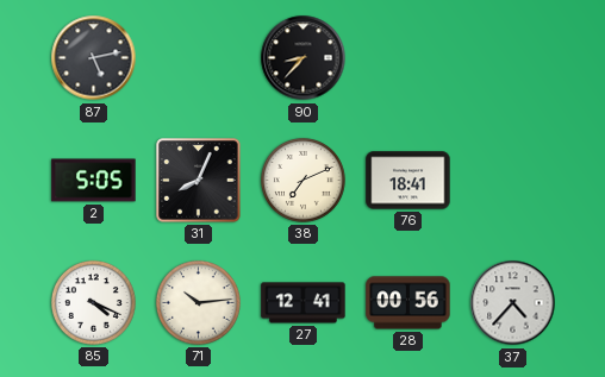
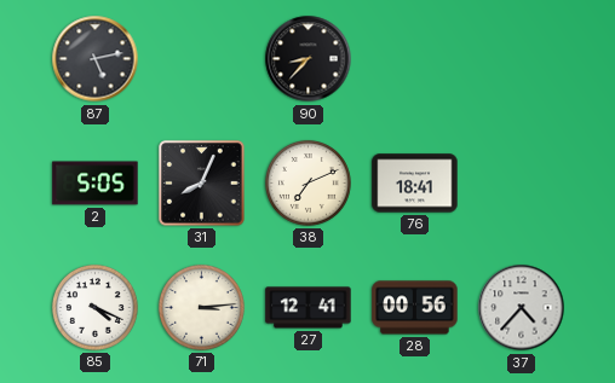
71: 10:14 -> 3:14 (201, 307)
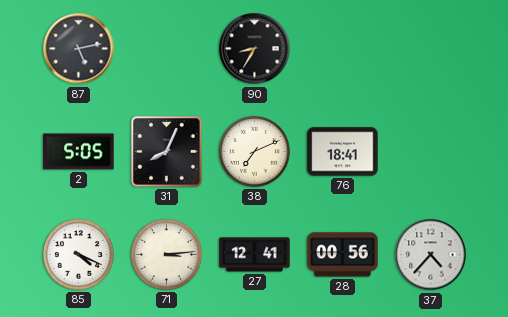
90: 8:37 -> 8:35 (255, 49)
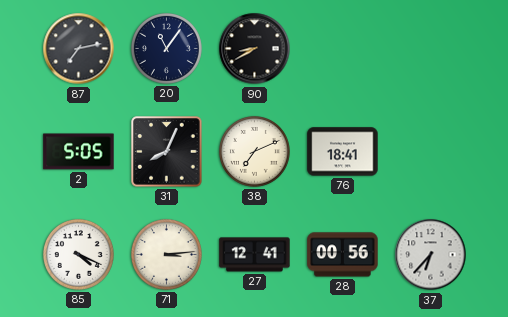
87: 5:13 -> 7:13 (79, 49)
20: none -> 11:06 (166, 48)
90: 8:35 -> 8:40 (255, 49)
37: 4:37 -> 6:37 (431, 255)
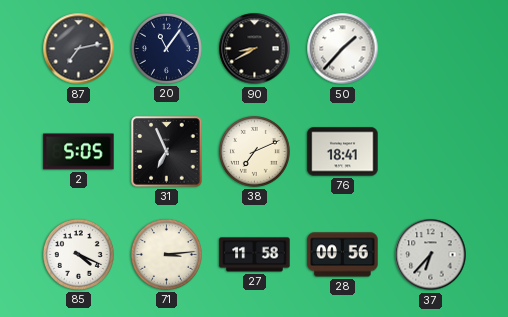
50: none -> 1:37 (343, 49)
31: 8:04 -> 6:56 (167, 152)
27: 12:41 -> 11:58 (255, 255)
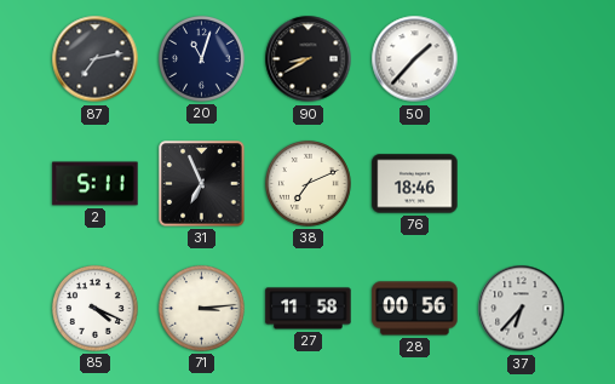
20: 11:06 -> 11:03 (201, 58)
2: 5:05 -> 5:11 (96, 184)
76: 18:41 -> 18:46 (415, 184)
